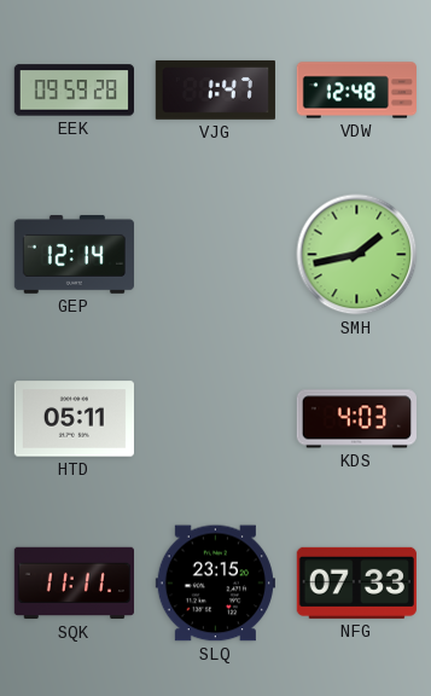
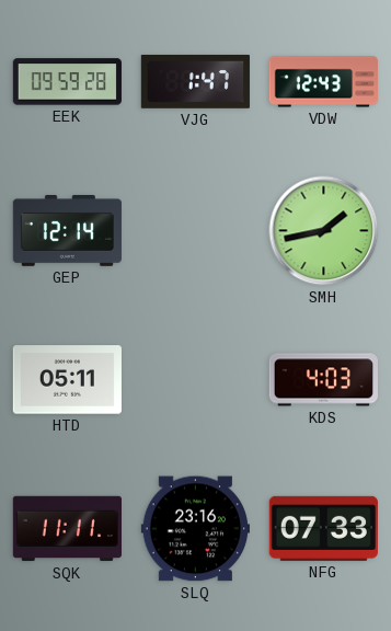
VDW: 12:48 -> 12:43 (323, 82)
SLQ: 23:15 -> 23:16 (195, 529)
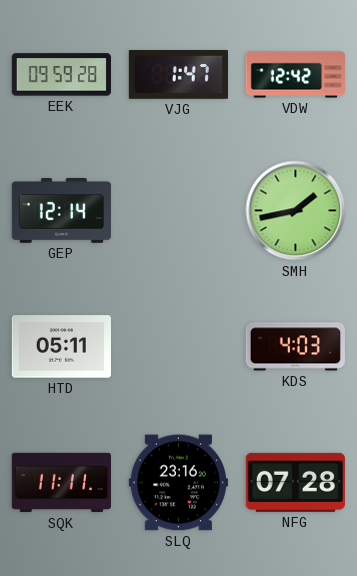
VDW: 12:43 -> 12:42 (295, 75)
NFG: 07:33 -> 07:28 (295, 482)
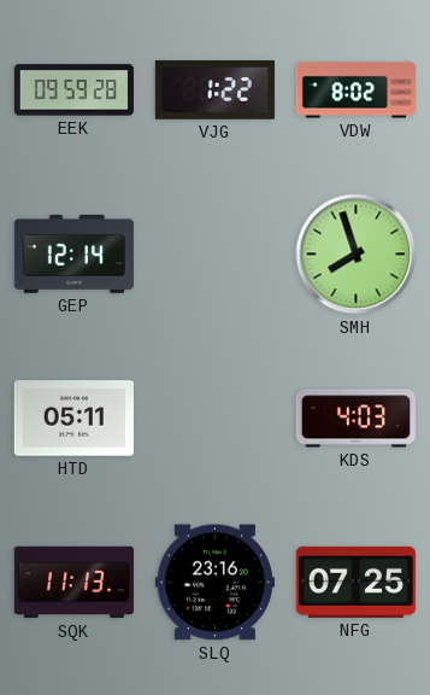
VJG: 1:47 -> 1:22 (214, 89)
VDW: 12:42 -> 8:02 (355, 90)
SMH: 1:43 -> 7:57 (357, 255)
SQK: 11:11 -> 11:13 (73, 583)
NFG: 07:28 -> 07:25 (355, 582)
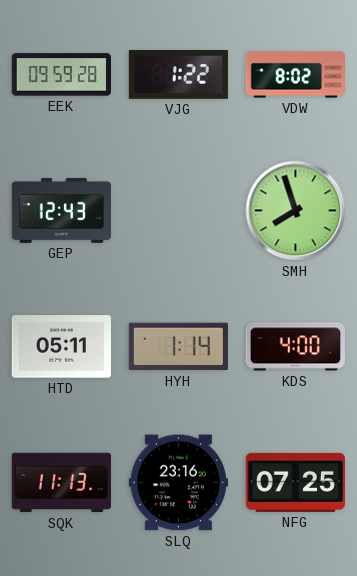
GEP: 12:14 -> 12:43 (61, 210)
HYH: none -> 1:14 (178, 347)
KDS: 4:03 -> 4:00 (295, 347)
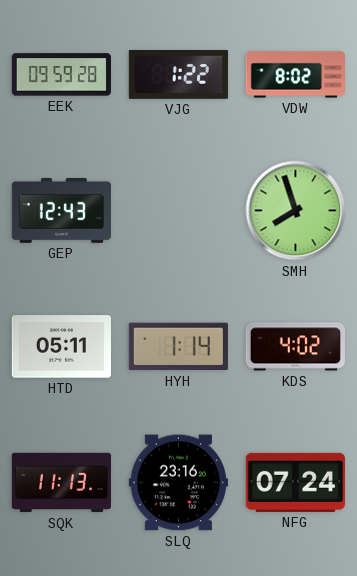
KDS: 4:00 -> 4:02 (295, 347)
NFG: 07:25 -> 07:24 (295, 482)
